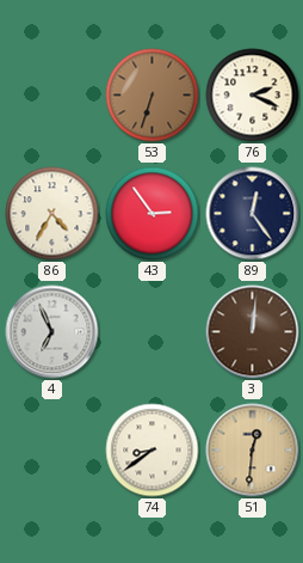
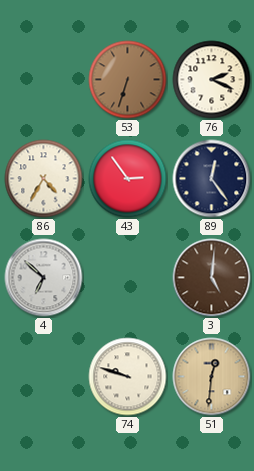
4: 6:56 -> 6:52 (44, 278)
3: 12:01 -> 5:01 (212, 278)
74: 8:39 -> 9:48 (128, 377)
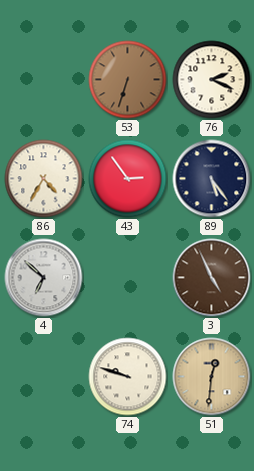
89: 12:24 -> 5:24 (212, 179)
3: 5:01 -> 4:56 (212, 278)
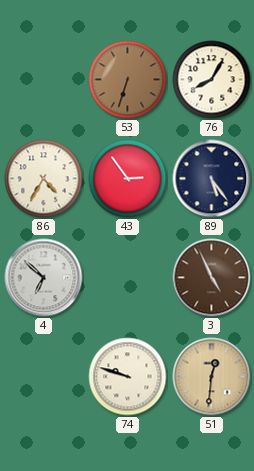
76: 2:19 -> 8:05 (212, 80)
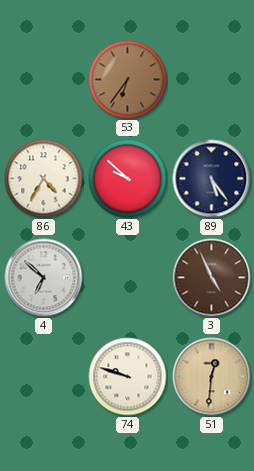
53: 6:33 -> 6:36 (128, 80)
76: 8:05 -> none (212, 80)
43: 2:54 -> 9:52 (128, 179)
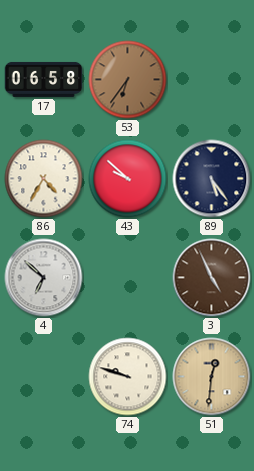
17: none -> 06:58 (44, 79)
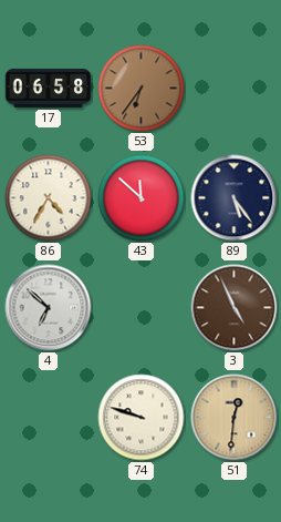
43: 9:52 -> 11:52 (142, 198)
